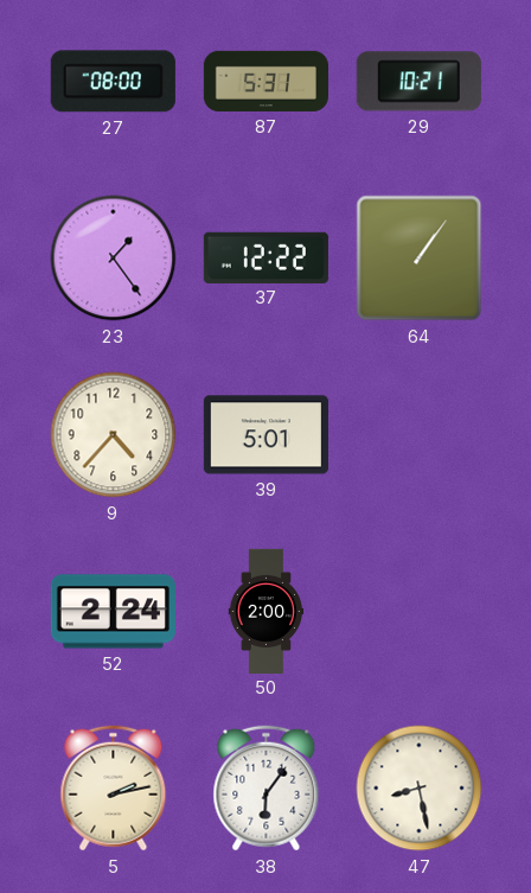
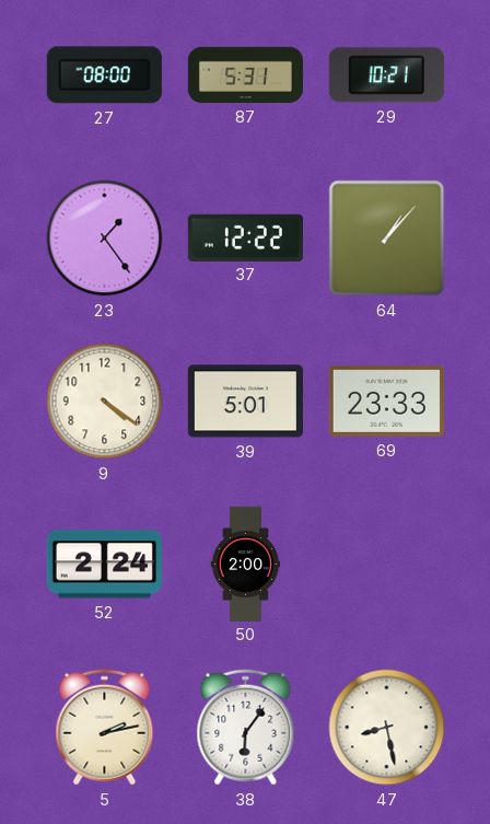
64: 1:06 -> 1:07 (387, 239)
9: 4:37 -> 4:21 (105, 402)
69: none -> 23:33 (386, 401)
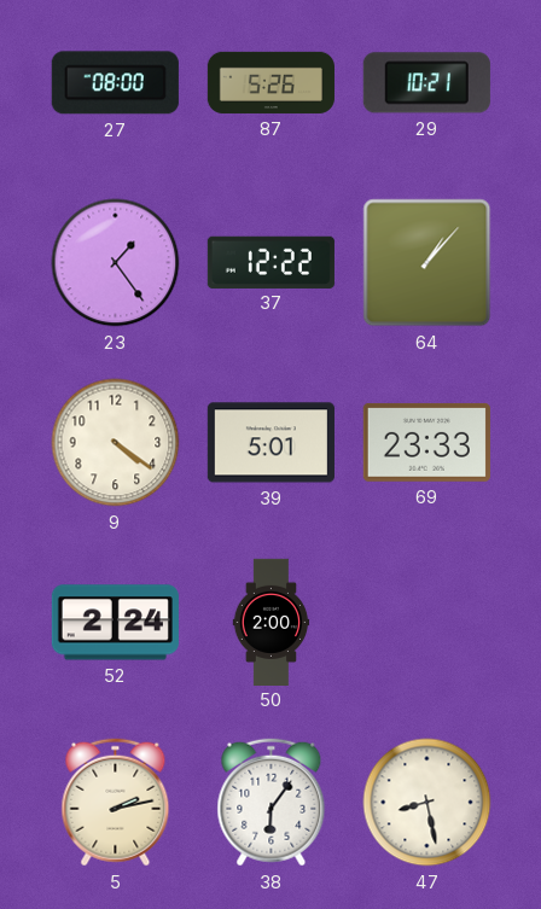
87: 5:31 -> 5:26 (270, 82)
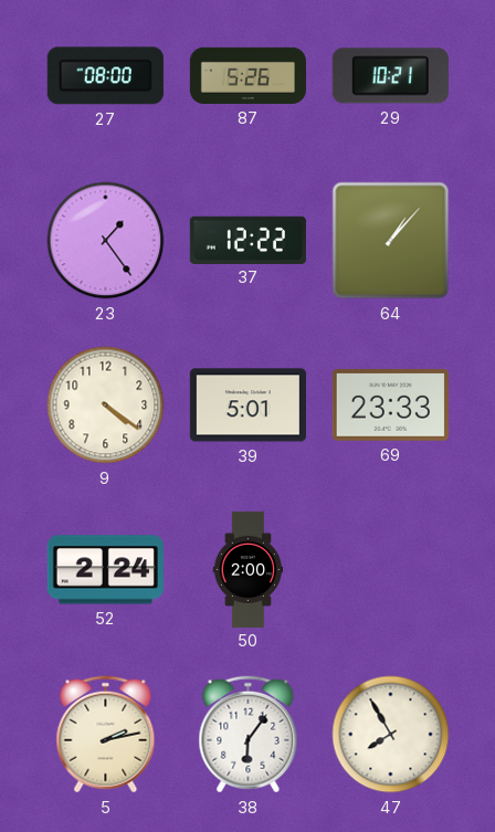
47: 8:28 -> 7:55 (391, 735)
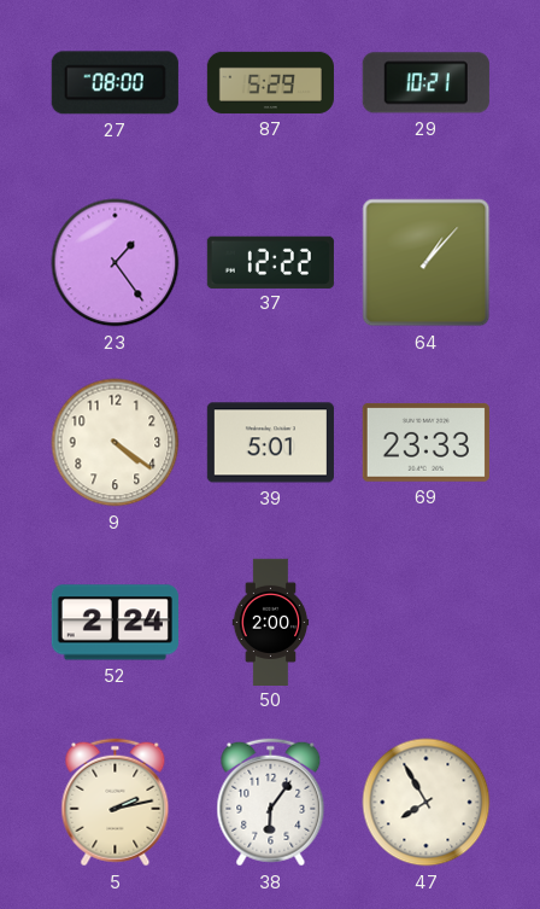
87: 5:26 -> 5:29 (270, 82)
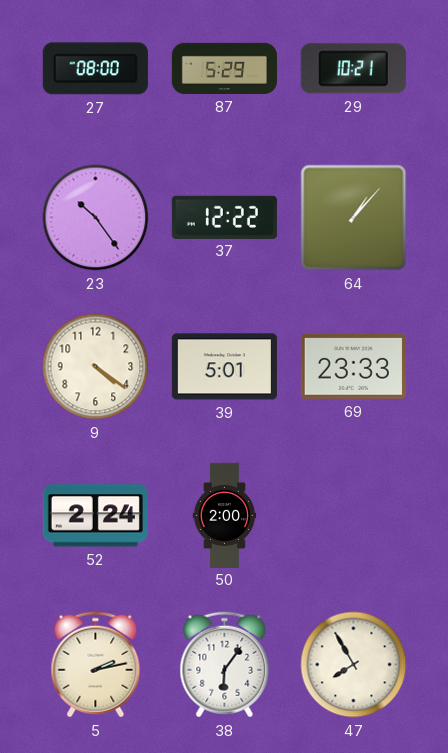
23: 1:24 -> 10:24 (96, 218)
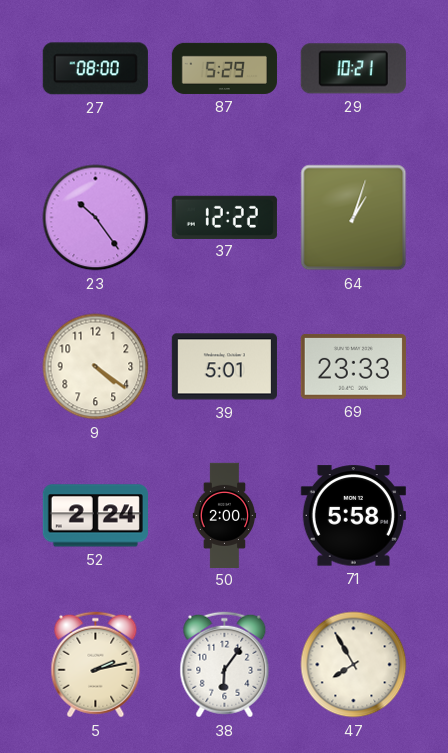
64: 1:07 -> 1:03 (354, 218)
71: none -> 5:58 (353, 516)
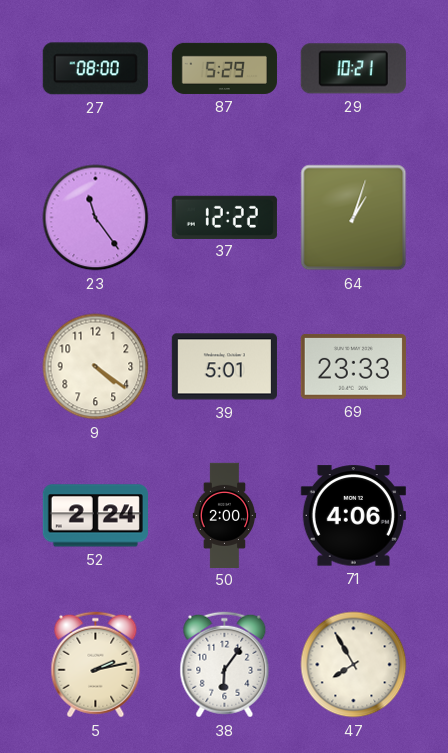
23: 10:24 -> 11:24 (96, 218)
71: 5:58 -> 4:06 (353, 516)
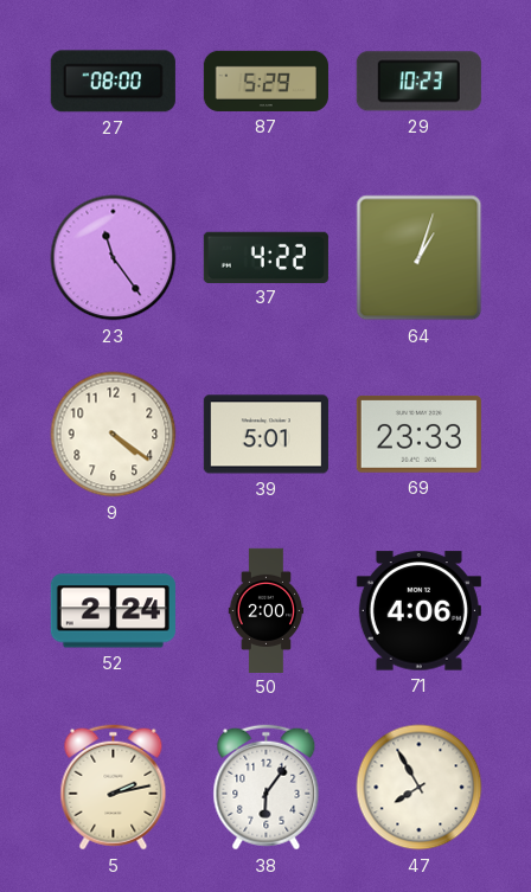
29: 10:21 -> 10:23 (418, 82)
37: 12:22 -> 4:22 (265, 257)
